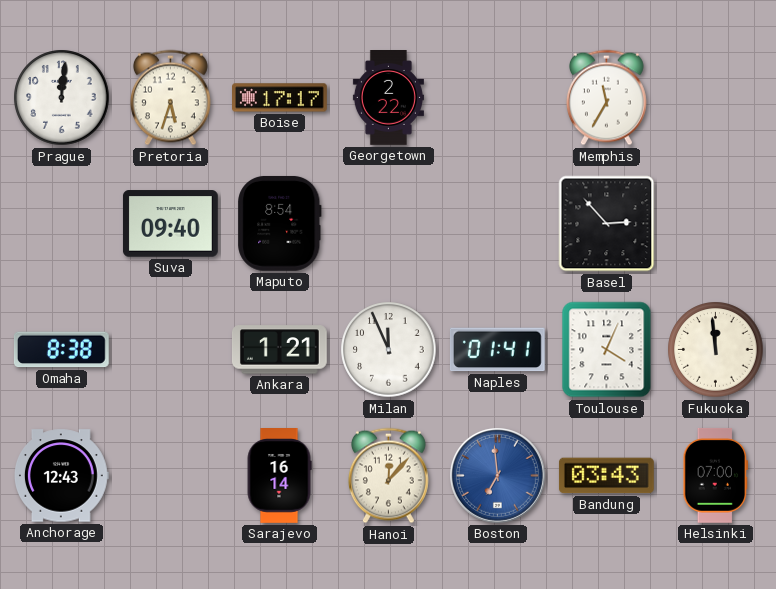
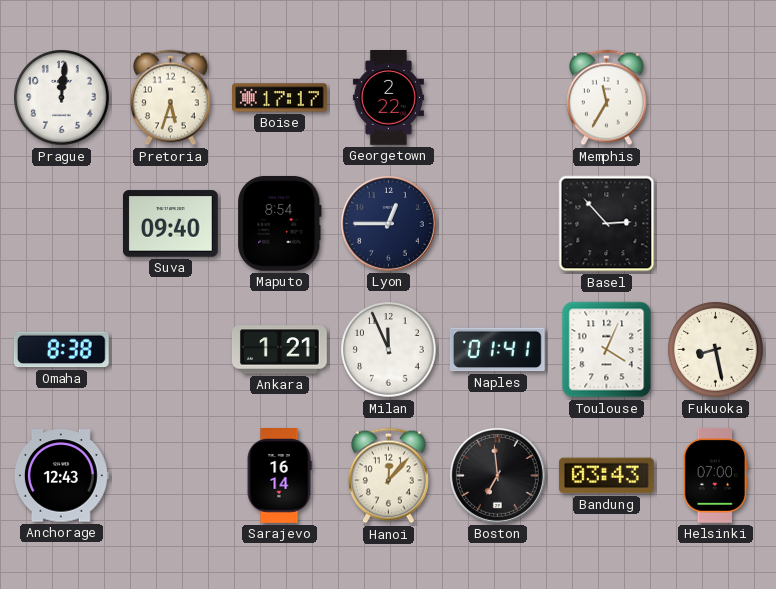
Lyon: none -> 12:45 (388, 223)
Fukuoka: 11:59 -> 8:28 (716, 350)
Boston dial: blue -> black (497, 475)
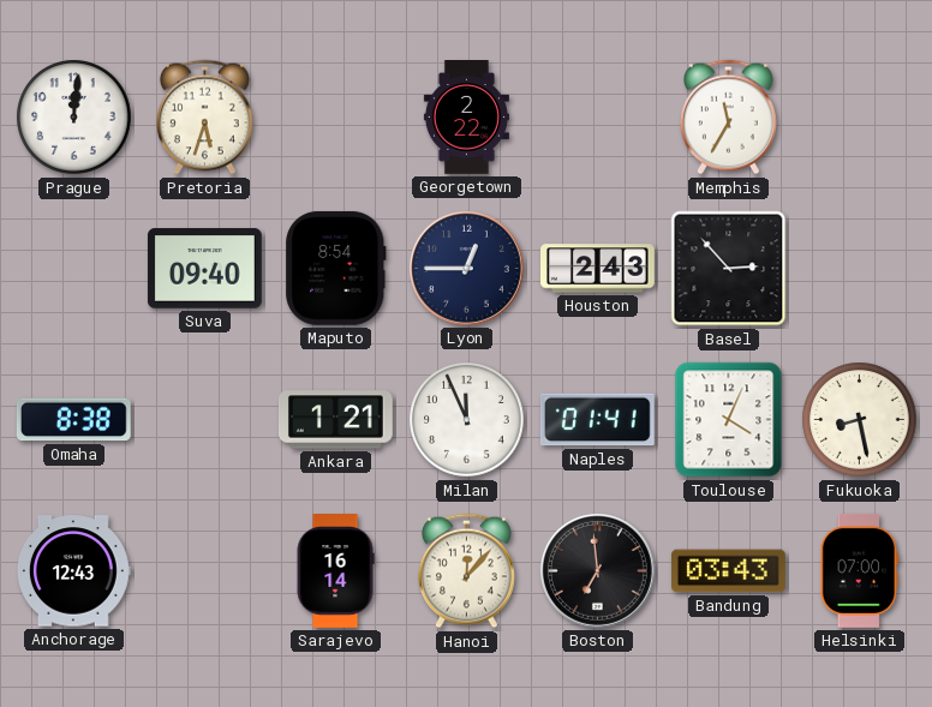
Boise: 17:17 -> none (280, 98)
Houston: none -> 2:43 (598, 269)
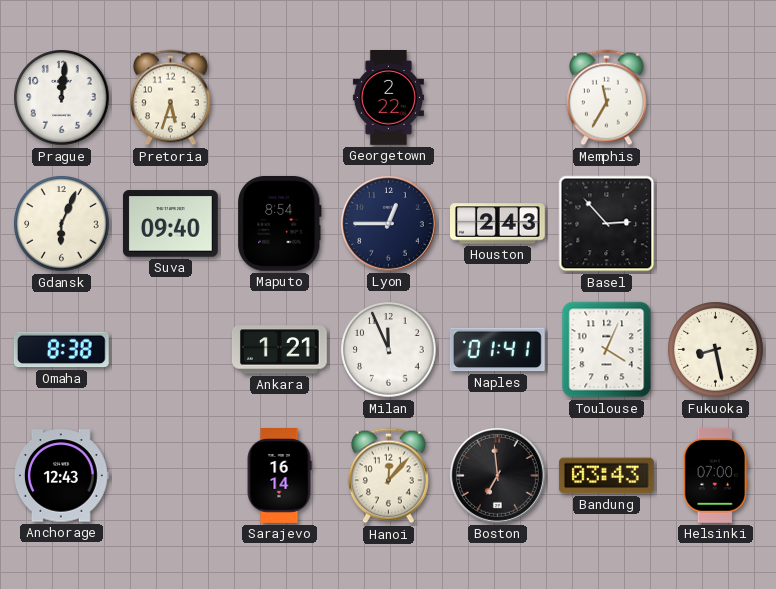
Gdansk: none -> 6:04 (62, 224)
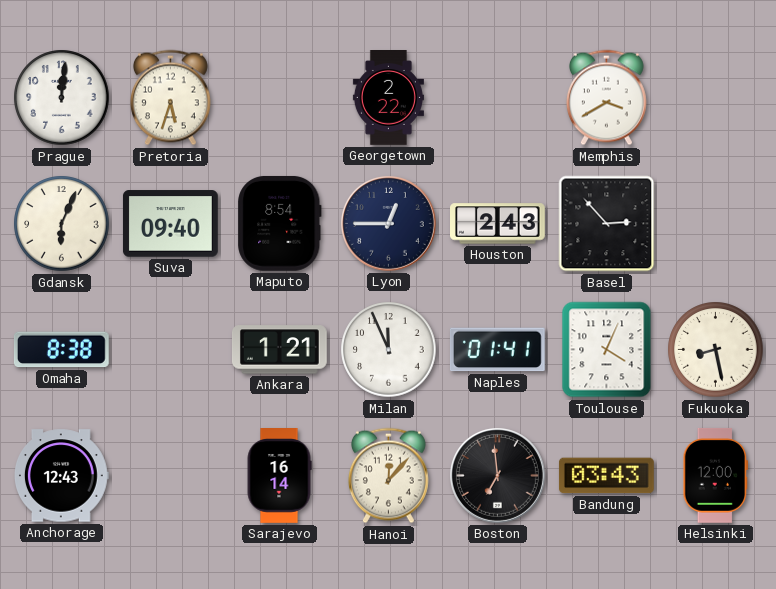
Memphis: 11:35 -> 3:40 (606, 98)
Helsinki: 07:00 -> 12:00 (716, 475)
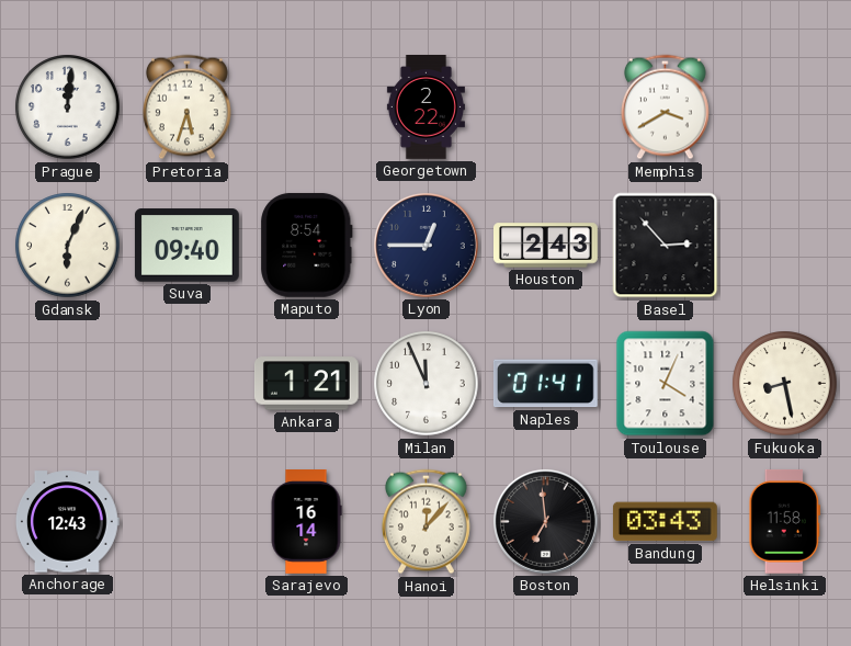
Omaha: 8:38 -> none (61, 350)
Helsinki: 12:00 -> 11:58 (785, 521)
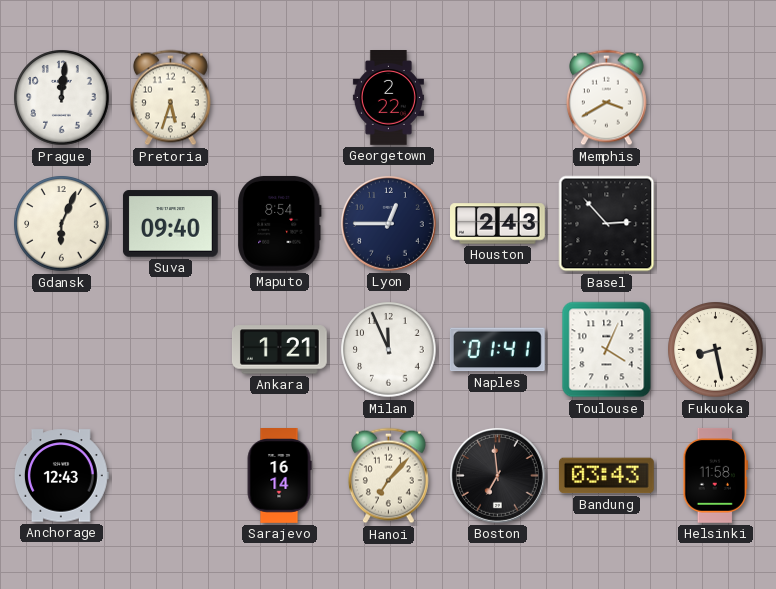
Hanoi: 12:07 -> 7:07 (388, 476)
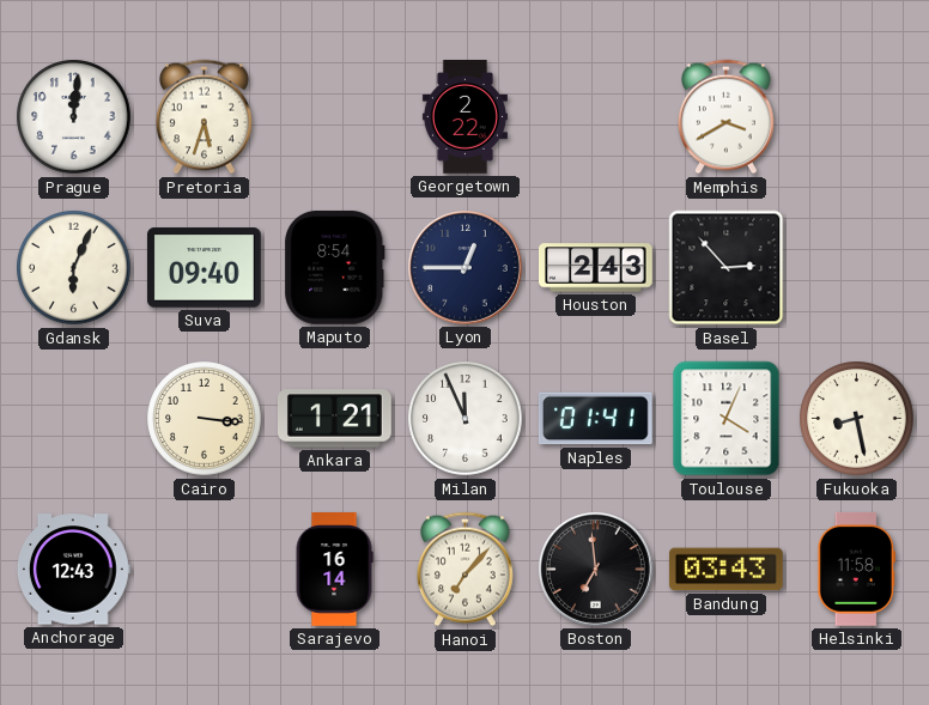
Cairo: none -> 3:16 (205, 419)
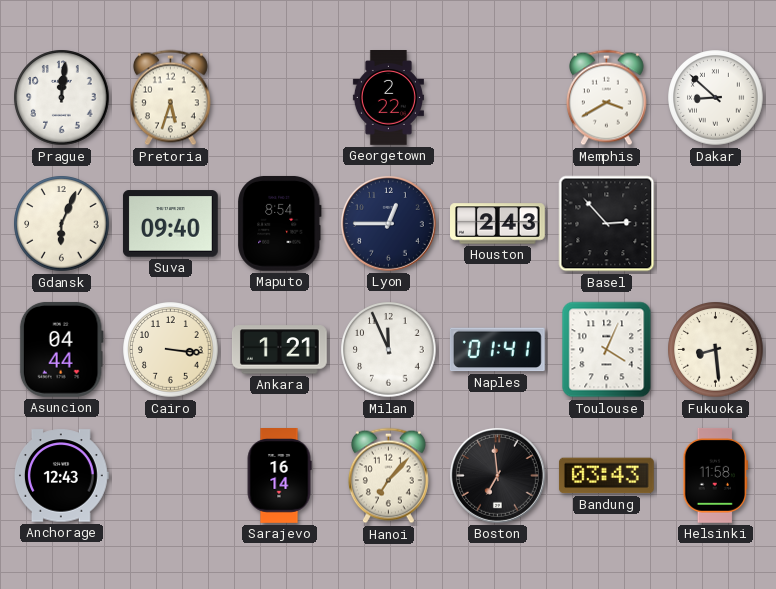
Dakar: none -> 8:52 (716, 98)
Asuncion: none -> 04:44 (61, 349)
Fukuoka: 8:28 -> 8:29 (716, 350)
